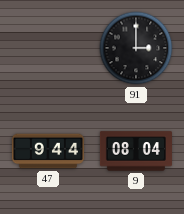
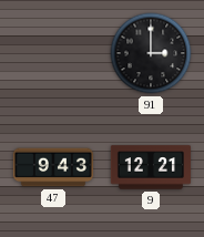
47: 9:44 -> 9:43 (53, 167)
9: 08:04 -> 12:21 (151, 167)
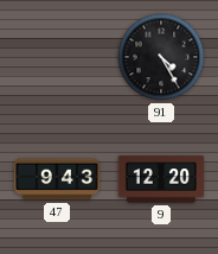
91: 3:00 -> 4:25 (161, 57)
9: 12:21 -> 12:20 (161, 179)
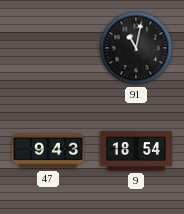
91: 4:25 -> 11:02 (136, 48)
9: 12:20 -> 18:54 (136, 151)
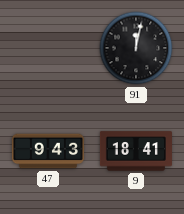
91: 11:02 -> 12:02 (136, 48)
9: 18:54 -> 18:41 (136, 151)
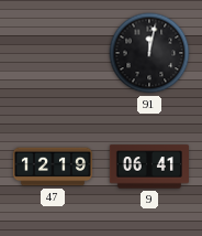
47: 9:43 -> 12:19 (53, 167)
9: 18:41 -> 06:41 (149, 167)
